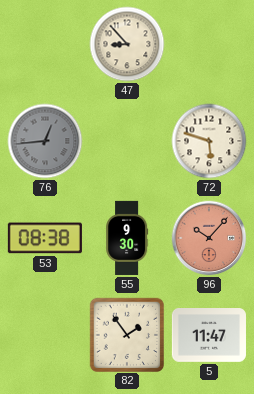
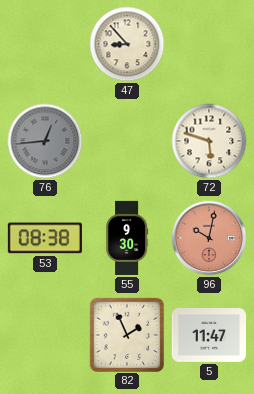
96: 10:07 -> 10:02 (209, 238)
82: 1:54 -> 1:56 (126, 334)
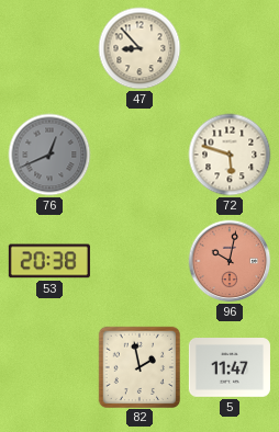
76: 12:44 -> 12:41 (49, 155)
53: 08:38 -> 20:38 (49, 261)
55: 9:30 -> none (127, 238)
82: 1:56 -> 1:58 (138, 366)
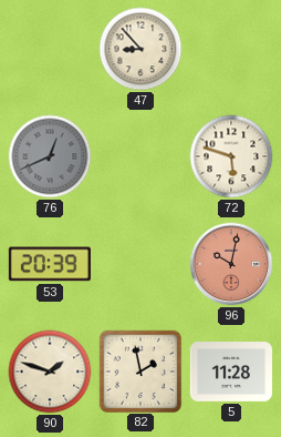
53: 20:38 -> 20:39 (50, 264)
90: none -> 1:48 (50, 372)
5: 11:47 -> 11:28 (231, 373)
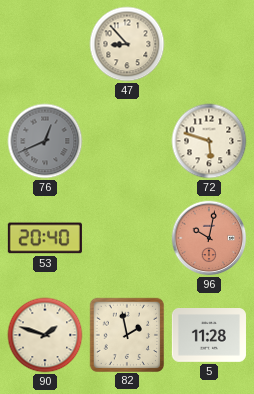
53: 20:39 -> 20:40 (45, 238)
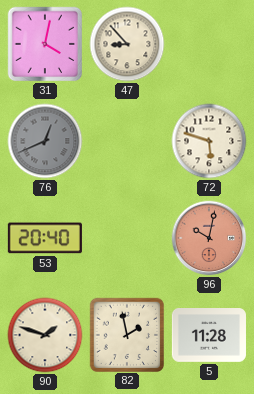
31: none -> 4:02 (45, 44)
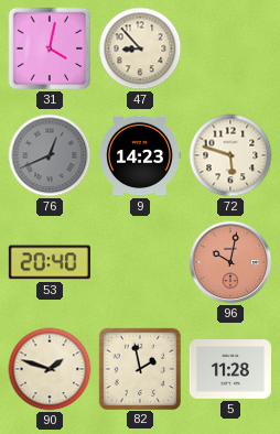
9: none -> 14:23 (140, 155)
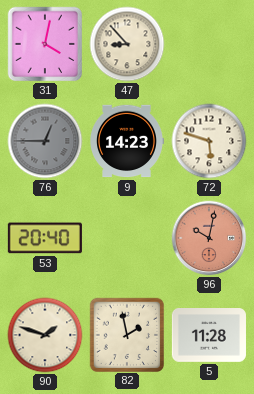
76: 12:41 -> 12:45 (45, 141)
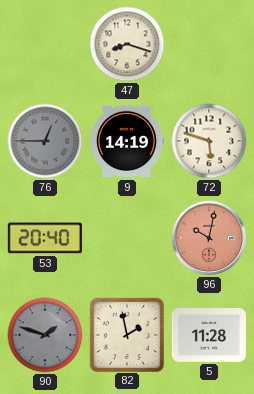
31: 4:02 -> none (45, 44)
47: 8:53 -> 8:18 (127, 44)
9: 14:23 -> 14:19 (127, 141)
90 dial: cream -> grey (45, 335)
